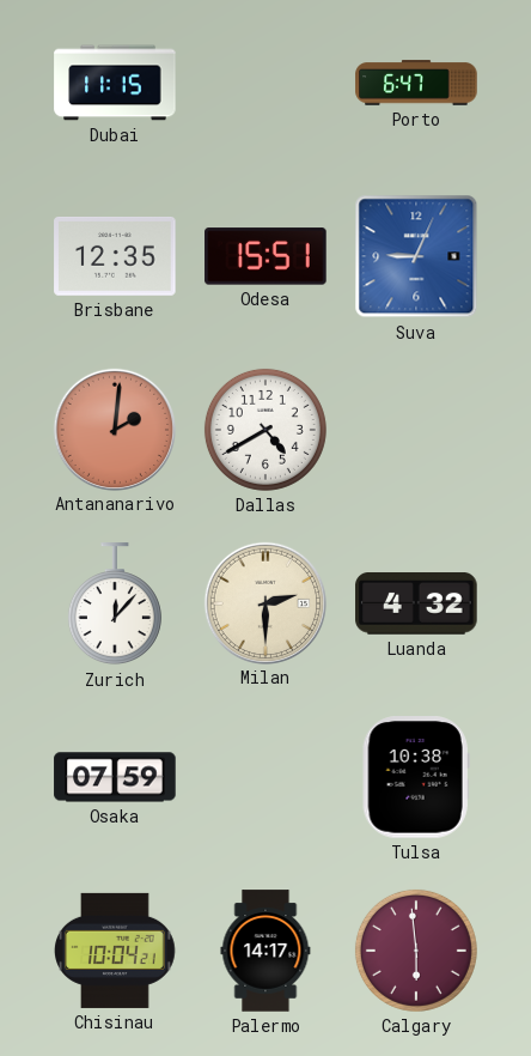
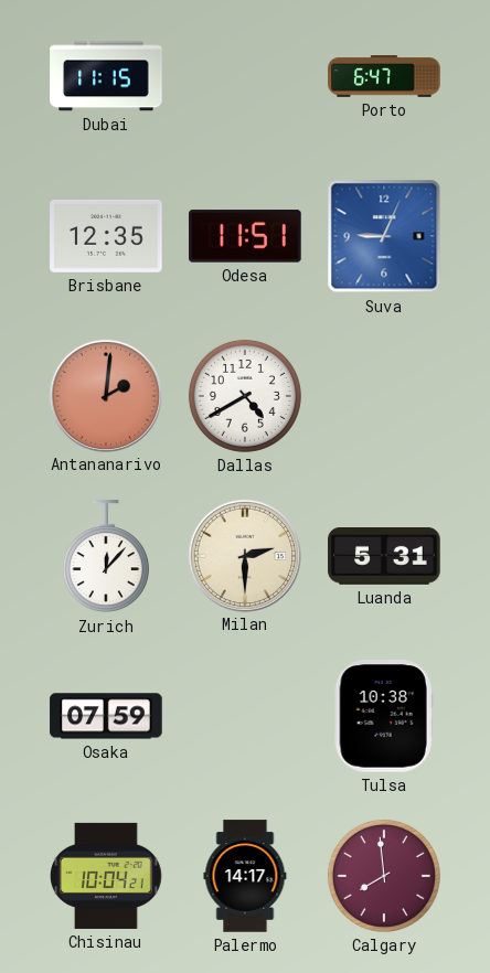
Odesa: 15:51 -> 11:51 (245, 236)
Luanda: 4:32 -> 5:31 (384, 557)
Calgary: 5:59 -> 7:59 (384, 876)
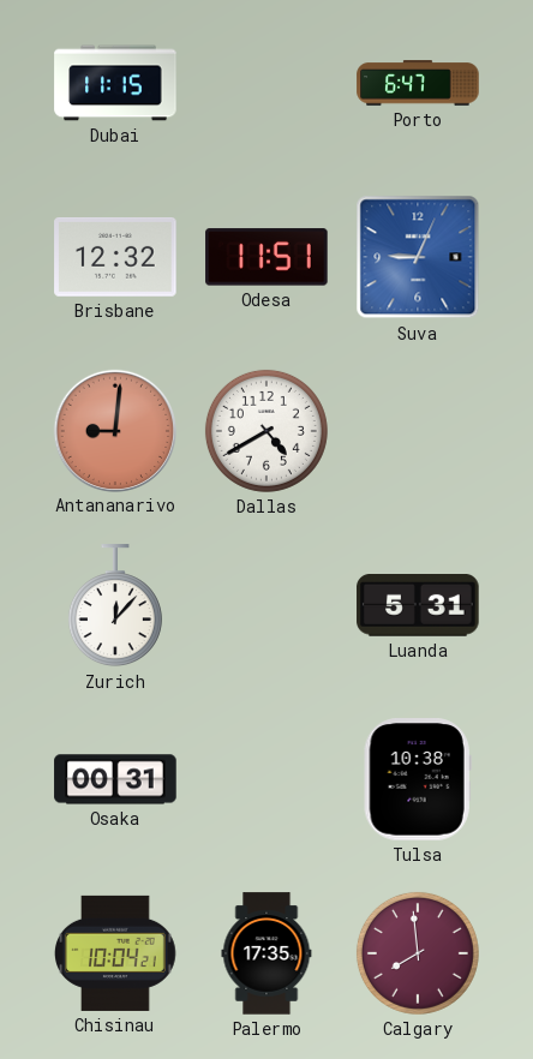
Brisbane: 12:35 -> 12:32 (115, 258)
Antananarivo: 2:01 -> 9:01 (114, 430)
Milan: 2:30 -> none (244, 555)
Osaka: 07:59 -> 00:31 (115, 779)
Palermo: 14:17 -> 17:35 (266, 953)
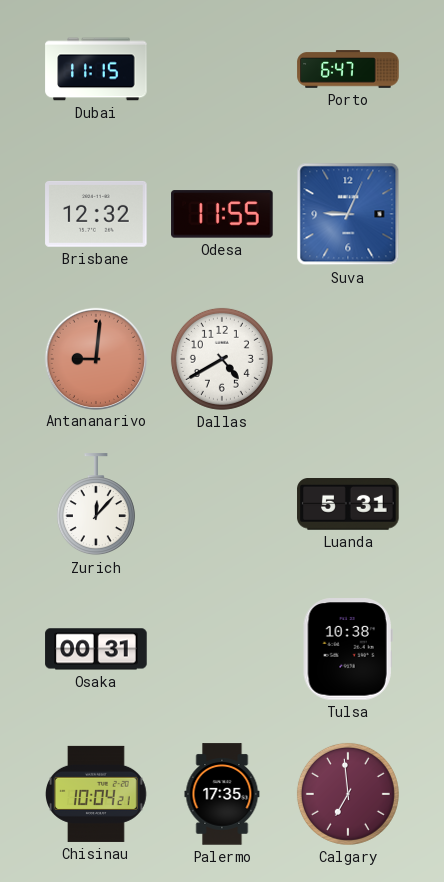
Odesa: 11:51 -> 11:55 (222, 214)
Calgary: 7:59 -> 6:59 (348, 794)
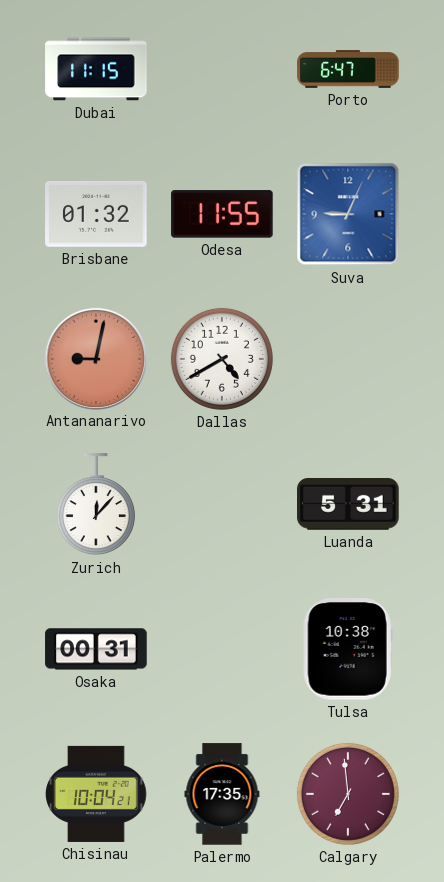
Brisbane: 12:32 -> 01:32 (96, 215)
Antananarivo: 9:01 -> 9:02 (95, 358)
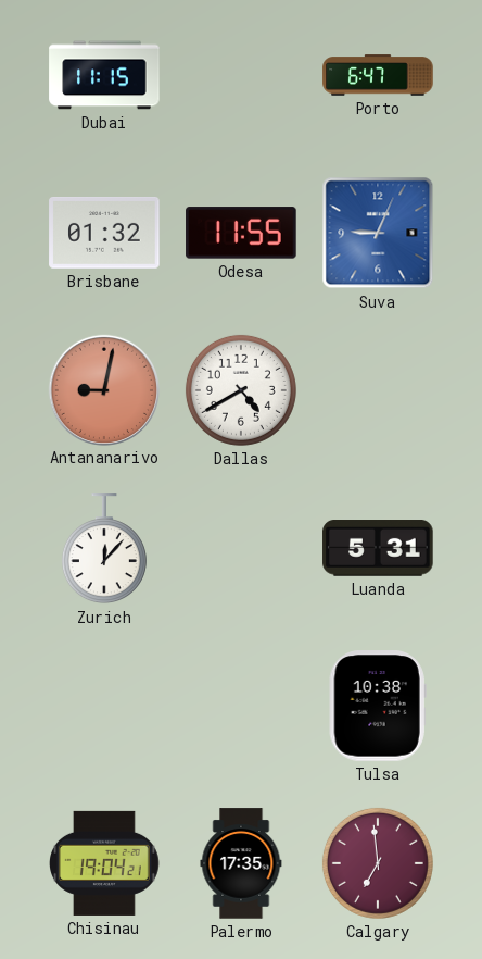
Osaka: 00:31 -> none (96, 649)
Chisinau: 10:04 -> 19:04 (105, 863)
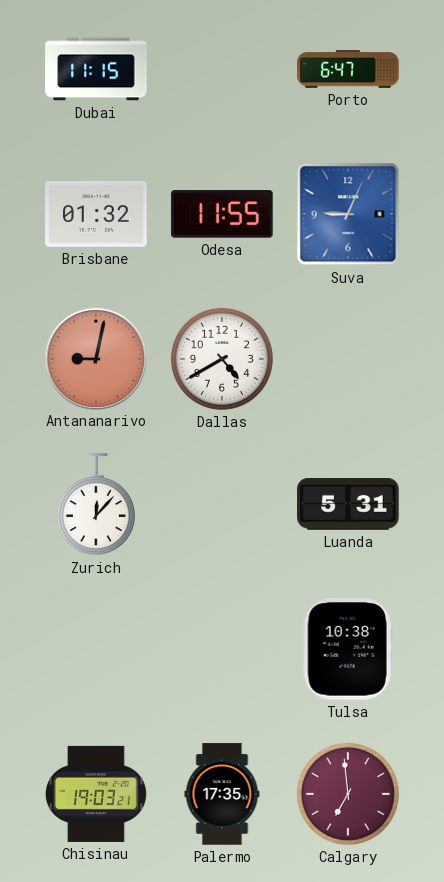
Chisinau: 19:04 -> 19:03 (97, 794)
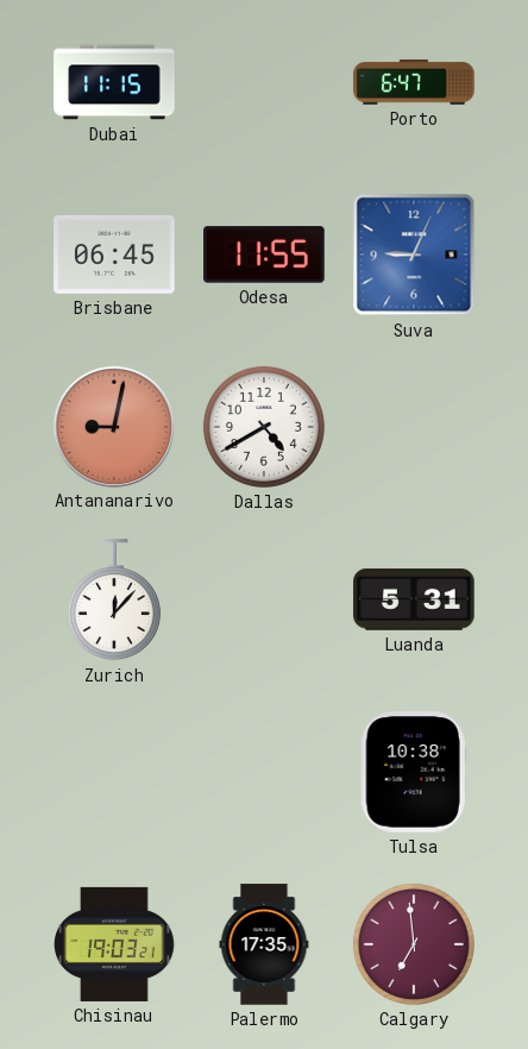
Brisbane: 01:32 -> 06:45 (114, 256)
